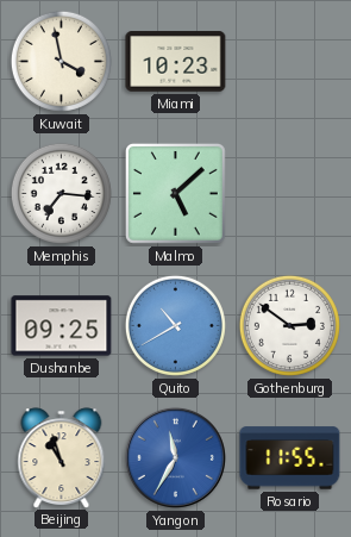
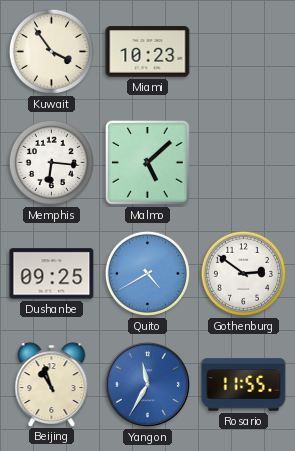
Kuwait: 3:58 -> 3:54 (51, 51)
Memphis: 7:16 -> 6:16 (51, 162)
Quito: 10:40 -> 4:40 (147, 273)
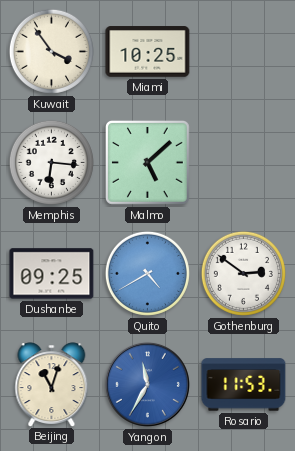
Miami: 10:23 -> 10:25 (148, 52)
Beijing: 10:57 -> 11:03 (52, 384)
Rosario: 11:55 -> 11:53 (244, 385)
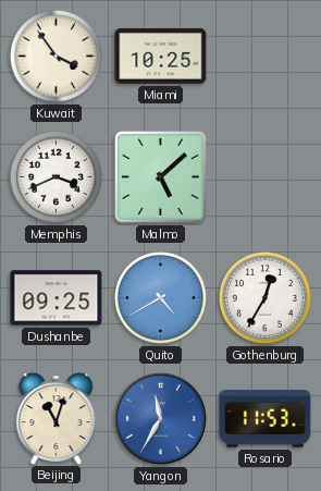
Memphis: 6:16 -> 3:41 (55, 176)
Gothenburg: 2:51 -> 12:35 (264, 297)
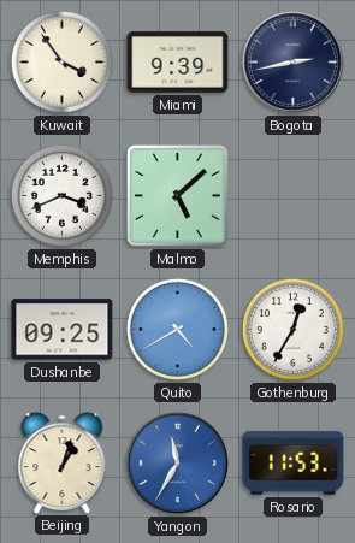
Miami: 10:25 -> 9:39 (178, 63)
Bogota: none -> 2:43 (292, 61)
Beijing: 11:03 -> 1:03 (63, 462)
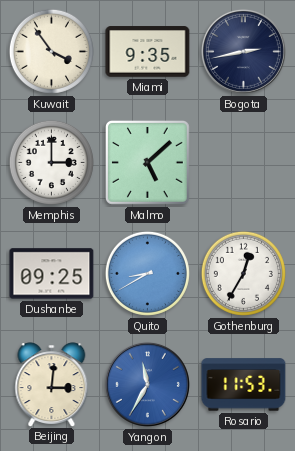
Miami: 9:39 -> 9:35 (148, 52)
Memphis: 3:41 -> 3:00 (51, 162)
Quito: 4:40 -> 8:40 (147, 273)
Beijing: 1:03 -> 3:01 (52, 384)
